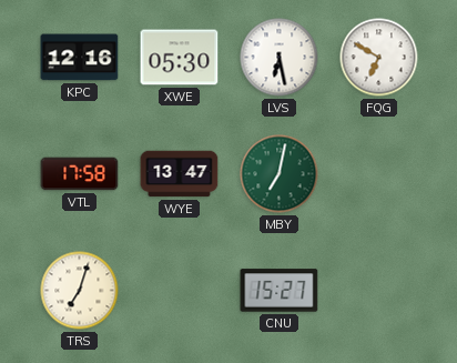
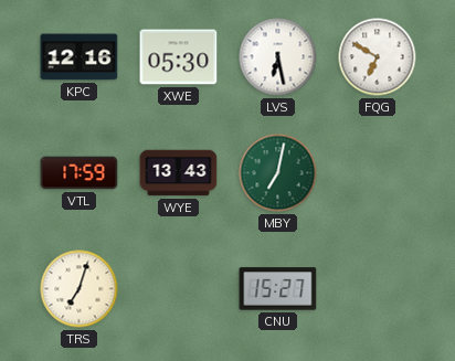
VTL: 17:58 -> 17:59 (80, 173)
WYE: 13:47 -> 13:43 (179, 173)
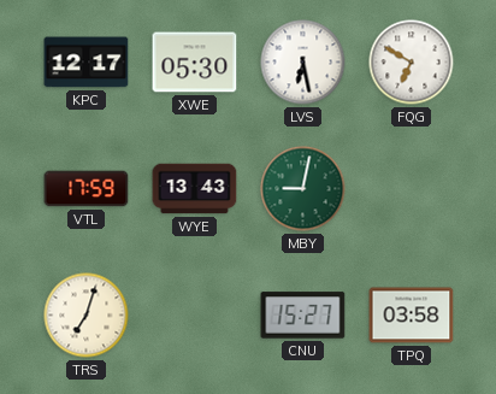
KPC: 12:16 -> 12:17 (87, 63)
MBY: 7:02 -> 9:02 (303, 189)
TPQ: none -> 03:58 (412, 316)
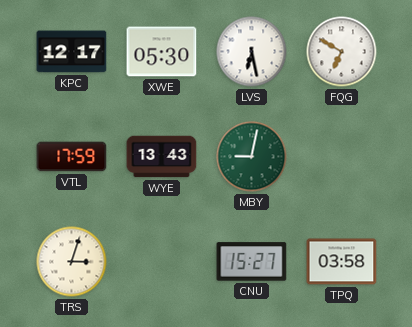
TRS: 7:03 -> 3:03 (72, 262)
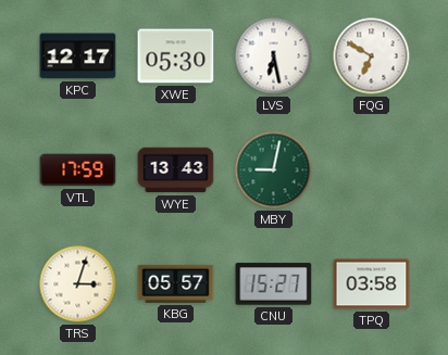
KBG: none -> 05:57 (176, 283)
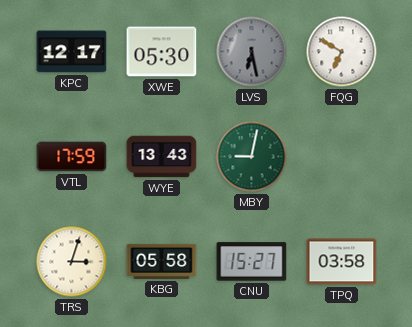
LVS dial: white -> grey (252, 52)
KBG: 05:57 -> 05:58 (162, 261)
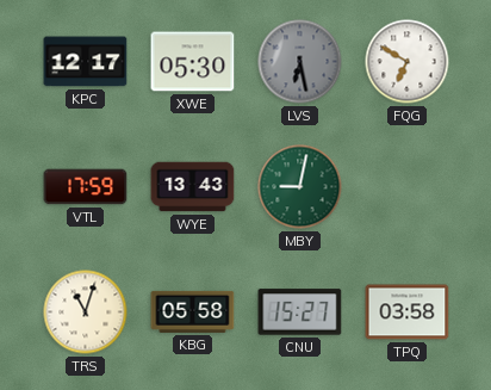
TRS: 3:03 -> 11:03 (86, 312)
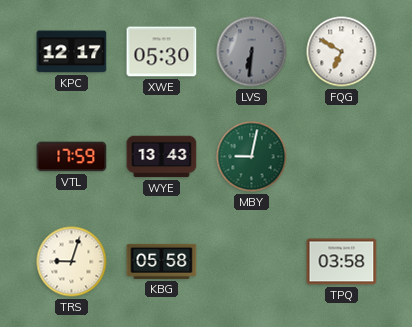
LVS: 6:28 -> 6:31 (252, 52)
TRS: 11:03 -> 9:03 (72, 262)
CNU: 15:27 -> none (300, 312)
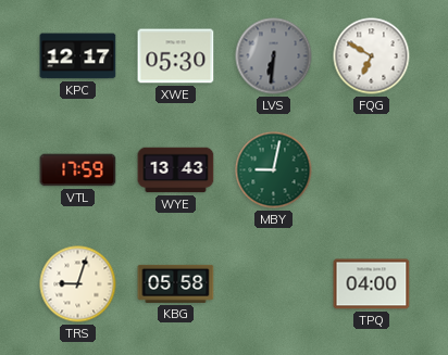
TPQ: 03:58 -> 04:00 (372, 284)
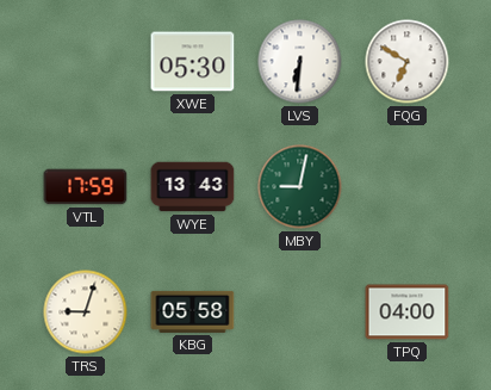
KPC: 12:17 -> none (78, 56)
LVS dial: grey -> white (300, 62)
